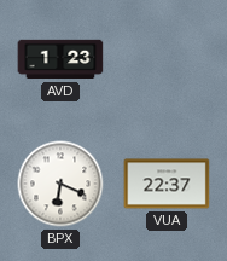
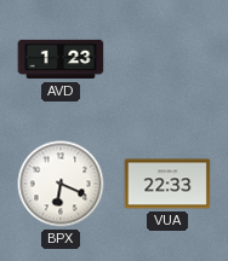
VUA: 22:37 -> 22:33 (167, 184)
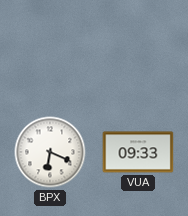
AVD: 1:23 -> none (61, 59)
VUA: 22:33 -> 09:33 (138, 152)
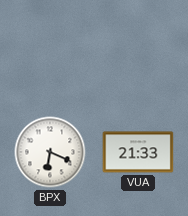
VUA: 09:33 -> 21:33 (138, 152)
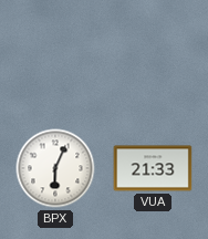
BPX: 6:19 -> 6:04 (55, 168)
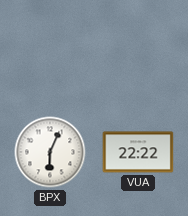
VUA: 21:33 -> 22:22 (138, 152)
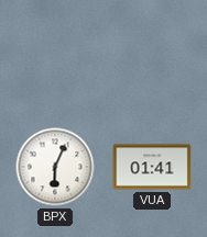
VUA: 22:22 -> 01:41 (152, 167)
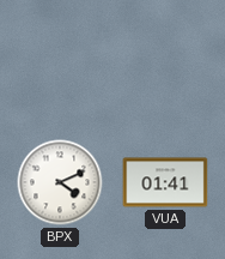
BPX: 6:04 -> 4:11 (60, 182)
